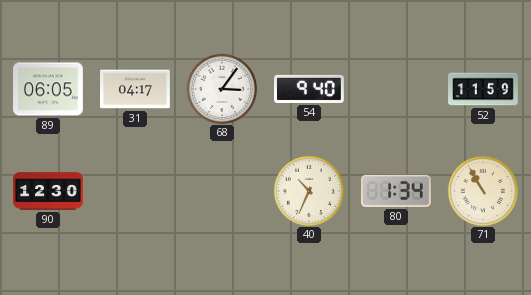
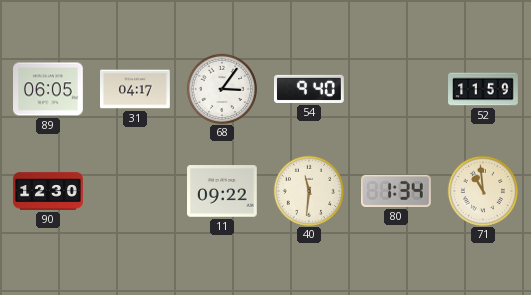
11: none -> 09:22 (223, 191)
40: 10:34 -> 11:31 (308, 190)
71: 10:55 -> 10:59 (482, 190)
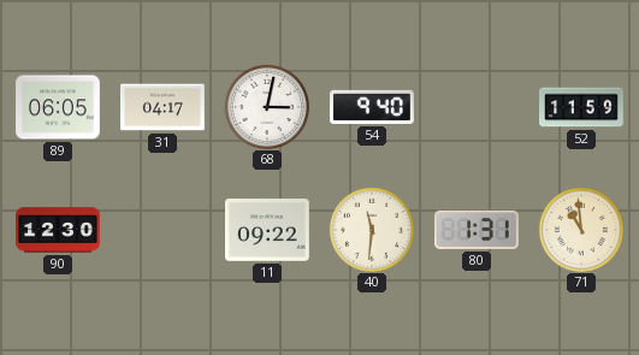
68: 3:06 -> 3:02 (266, 106)
80: 1:34 -> 1:31 (478, 230)
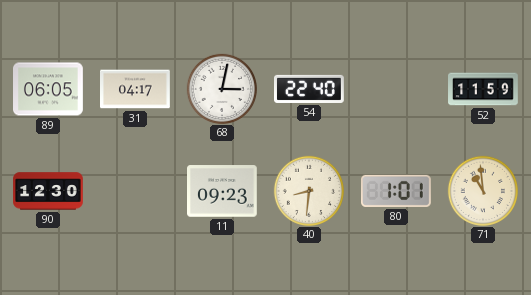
54: 9:40 -> 22:40 (310, 89)
11: 09:22 -> 09:23 (223, 191)
40: 11:31 -> 8:31 (308, 190)
80: 1:31 -> 1:01 (397, 191)
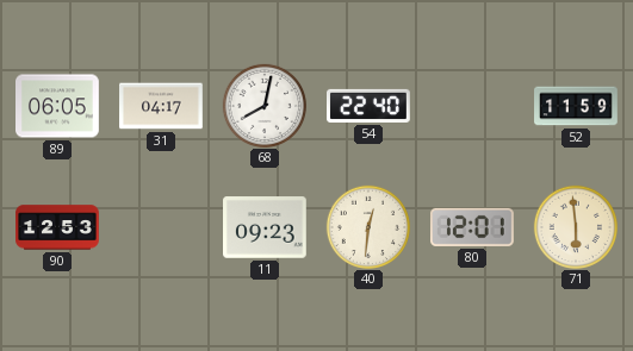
68: 3:02 -> 8:02 (263, 105)
90: 12:30 -> 12:53 (57, 227)
40: 8:31 -> 12:31 (367, 226)
80: 1:01 -> 12:01 (473, 227)
71: 10:59 -> 5:59 (575, 226)
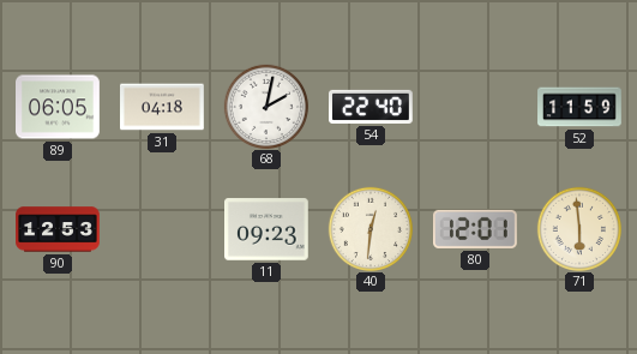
31: 04:17 -> 04:18 (163, 107)
68: 8:02 -> 2:02 (265, 106)
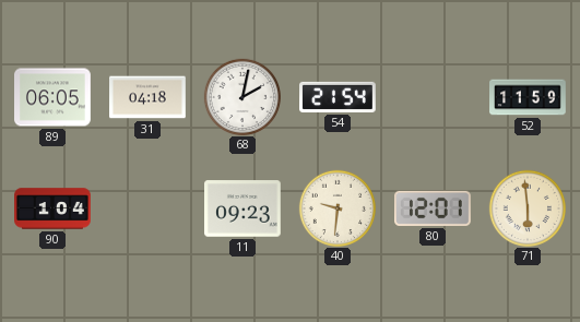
54: 22:40 -> 21:54 (339, 97)
90: 12:53 -> 1:04 (52, 208)
40: 12:31 -> 9:31 (336, 207)
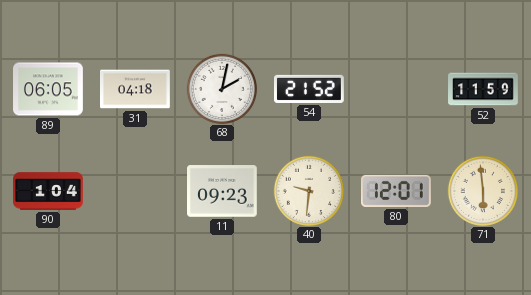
54: 21:54 -> 21:52 (310, 89)
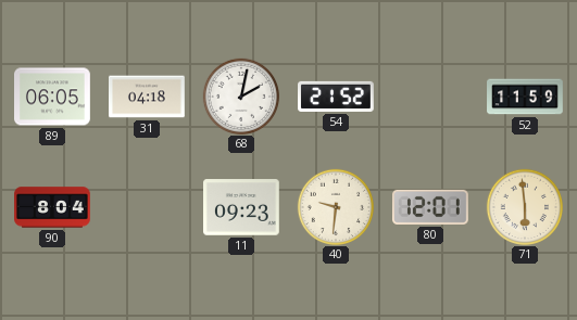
90: 1:04 -> 8:04 (52, 207)
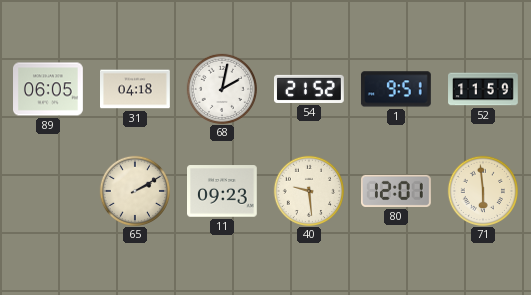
1: none -> 9:51 (396, 89)
90: 8:04 -> none (52, 207)
65: none -> 2:10 (134, 190)
40: 9:31 -> 9:29 (308, 190)
